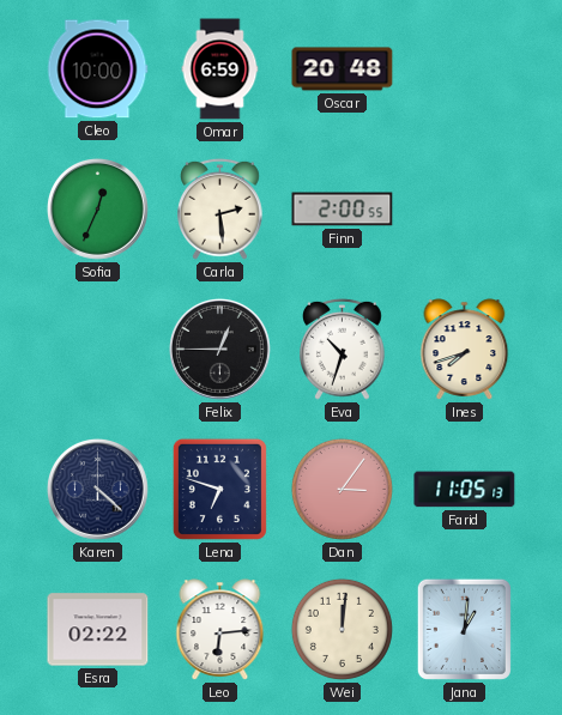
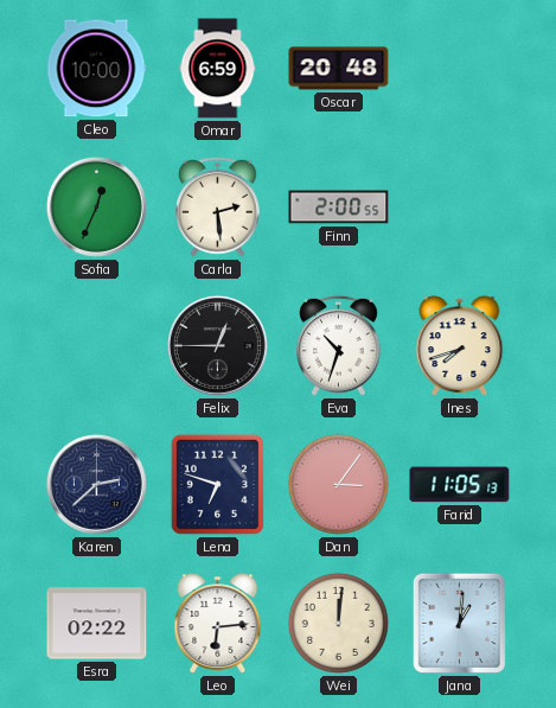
Karen: 4:22 -> 2:38 (96, 484)
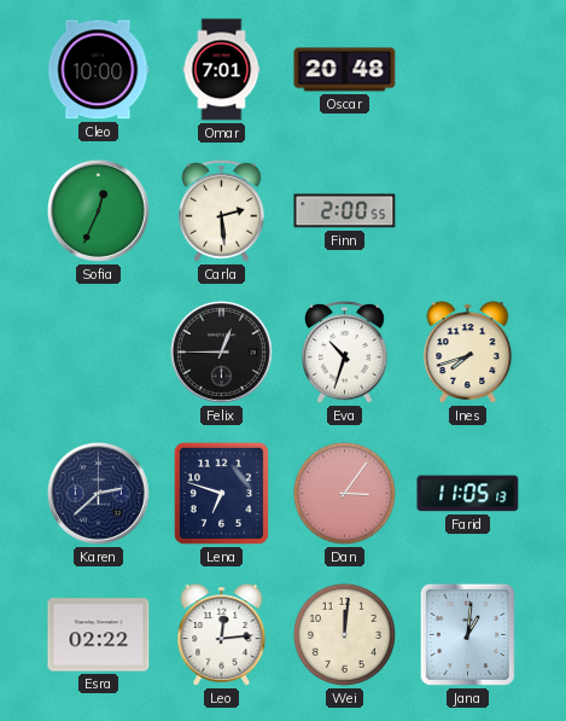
Omar: 6:59 -> 7:01 (222, 70)
Leo: 6:14 -> 12:14 (222, 635)
